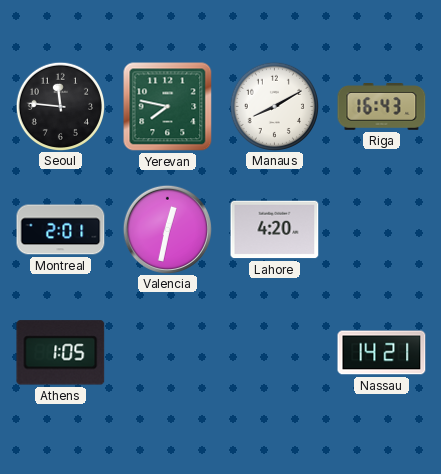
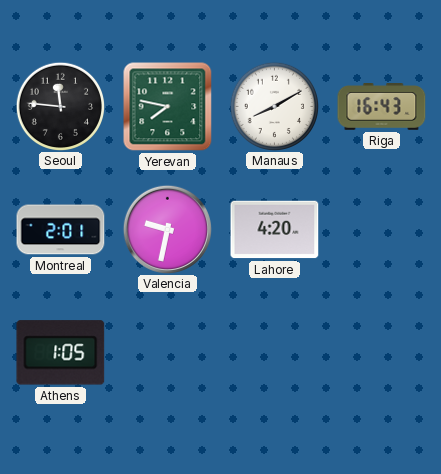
Valencia: 12:32 -> 9:32 (167, 229)
Nassau: 14:21 -> none (382, 353)
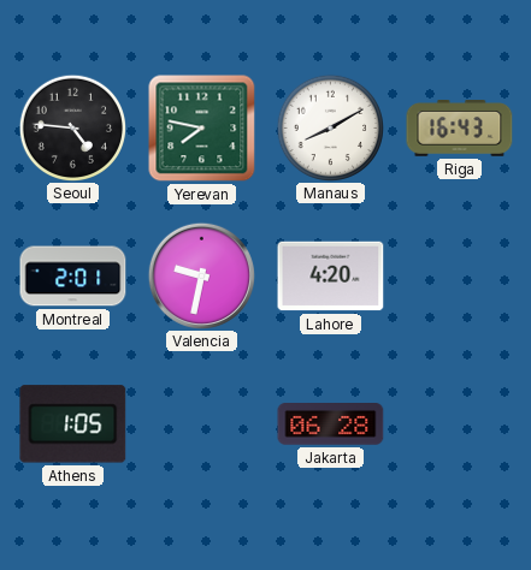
Seoul: 11:46 -> 4:46 (72, 127)
Jakarta: none -> 06:28 (331, 424)
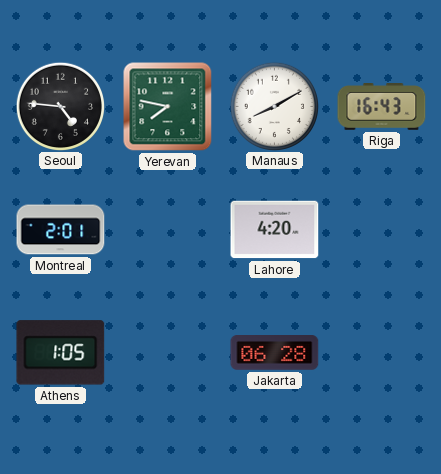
Valencia: 9:32 -> none (201, 275)
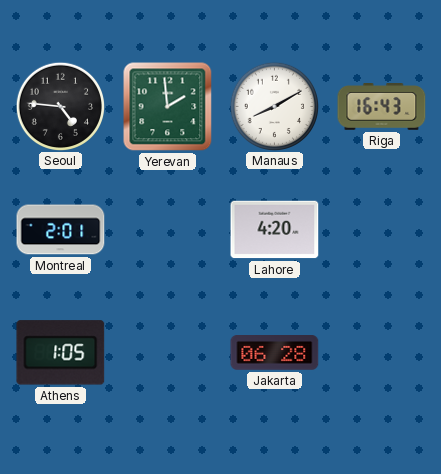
Yerevan: 7:47 -> 1:59 (168, 107)
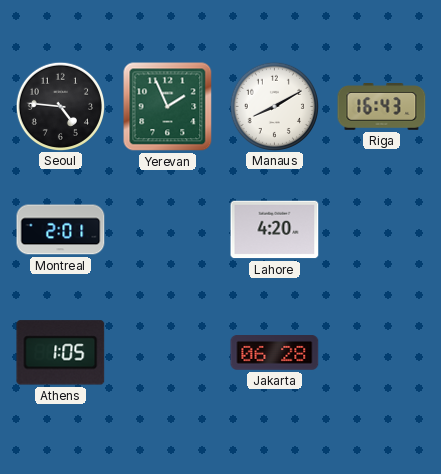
Yerevan: 1:59 -> 1:56 (168, 107)
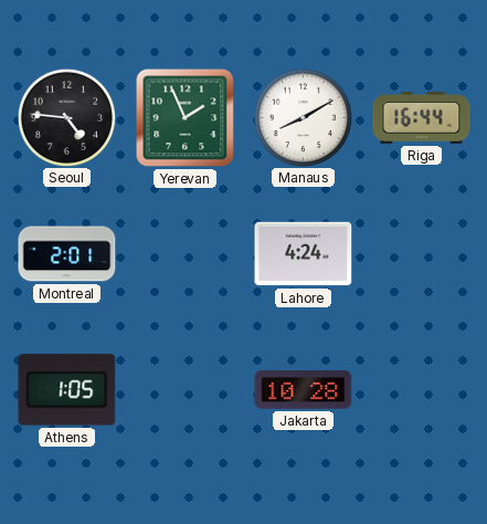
Riga: 16:43 -> 16:44 (422, 118)
Lahore: 4:20 -> 4:24 (304, 254)
Jakarta: 06:28 -> 10:28 (304, 390)
